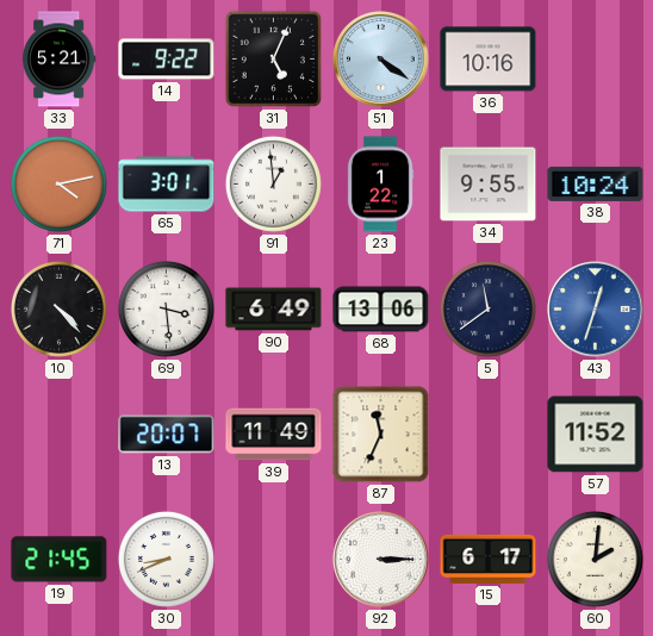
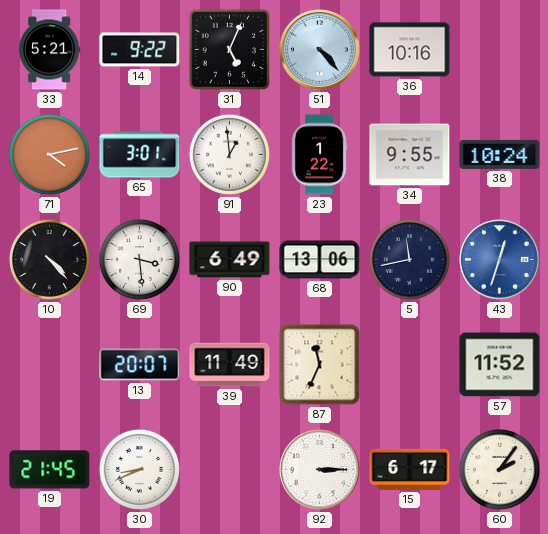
51: 4:21 -> 4:23 (320, 50)
5: 11:39 -> 11:43 (409, 259)
60: 2:01 -> 2:06 (499, 469)
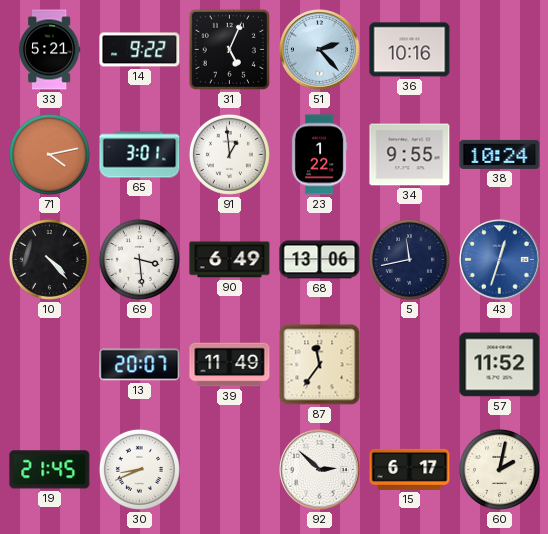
51: 4:23 -> 2:23 (320, 50)
87: 11:34 -> 11:36 (320, 365)
92: 3:15 -> 2:52 (320, 470)
60: 2:06 -> 2:02 (499, 469)
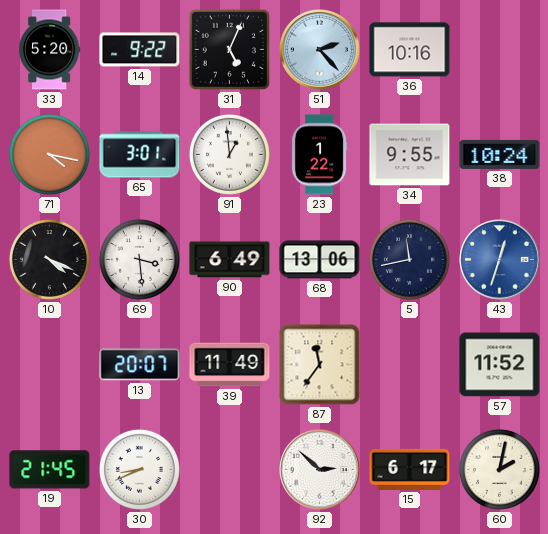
33: 5:21 -> 5:20 (49, 50)
71: 4:13 -> 4:17 (49, 154)
10: 4:23 -> 4:19 (49, 259)
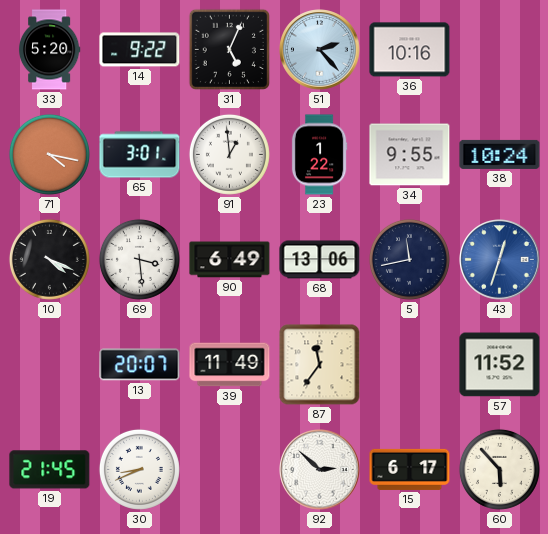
60: 2:02 -> 5:53 (499, 469)
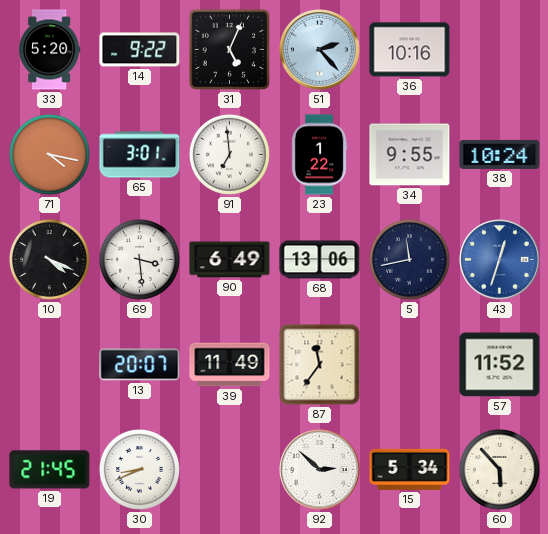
91: 12:59 -> 6:59 (229, 154)
15: 6:17 -> 5:34 (410, 469)
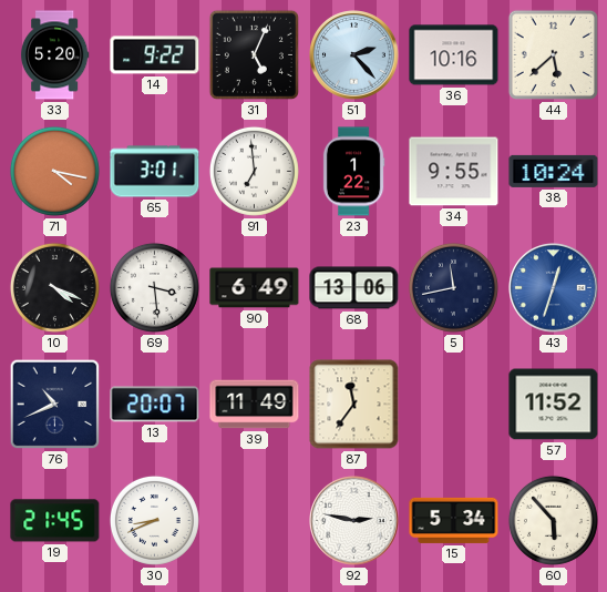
44: none -> 5:38 (553, 54)
76: none -> 10:41 (55, 405)
92: 2:52 -> 2:47 (354, 521)
